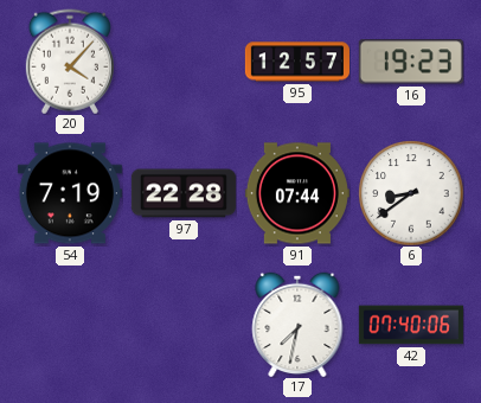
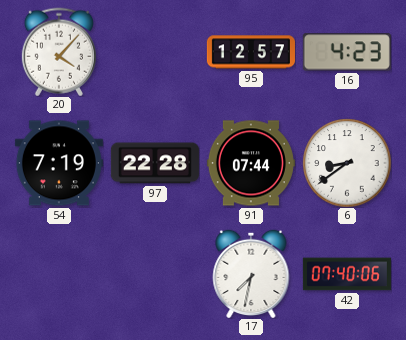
16: 19:23 -> 4:23 (347, 52)
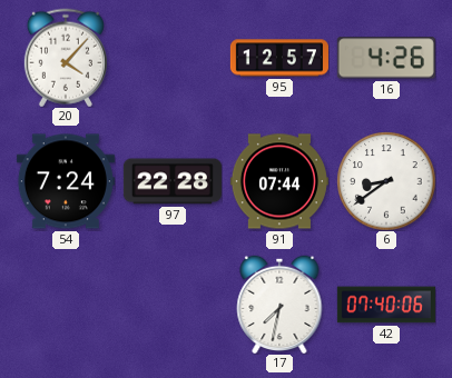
16: 4:23 -> 4:26 (386, 58)
54: 7:19 -> 7:24 (66, 181)
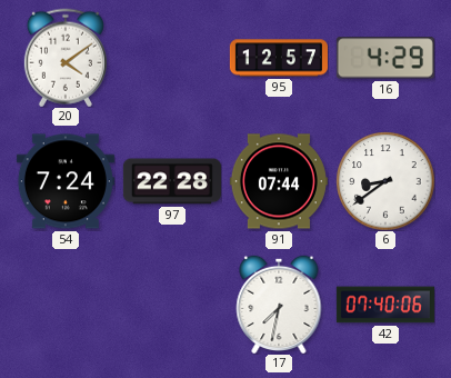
20: 4:07 -> 4:09 (66, 58)
16: 4:26 -> 4:29 (385, 58)
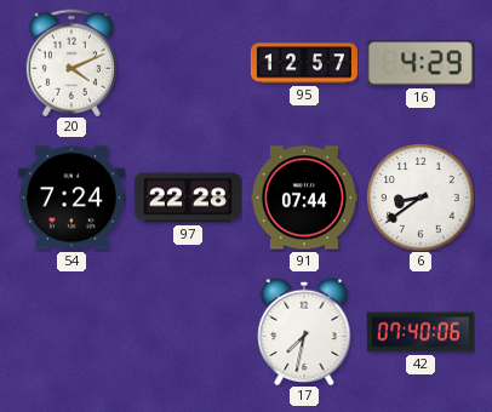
20: 4:09 -> 4:11 (71, 63)
